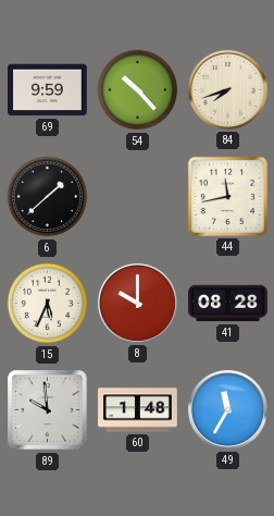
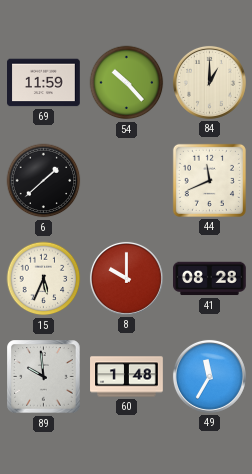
69: 9:59 -> 11:59 (44, 83)
84: 7:42 -> 1:00 (209, 82)
44: 11:43 -> 11:41 (209, 180)
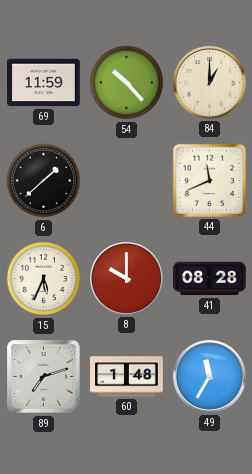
89: 9:59 -> 7:12 (44, 377)
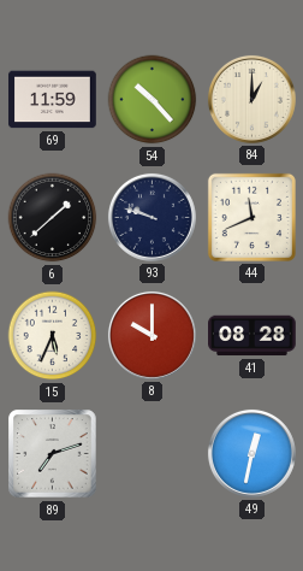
93: none -> 9:48 (151, 217)
60: 1:48 -> none (127, 377)
49: 11:35 -> 12:32 (251, 453)
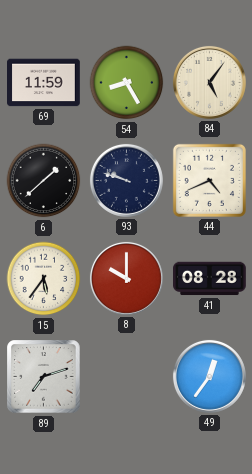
54: 10:23 -> 8:25 (127, 83)
84: 1:00 -> 5:06 (209, 82)
44: 11:41 -> 4:41 (209, 180)
15: 5:34 -> 5:36 (44, 279)
49: 12:32 -> 12:36 (209, 376)
